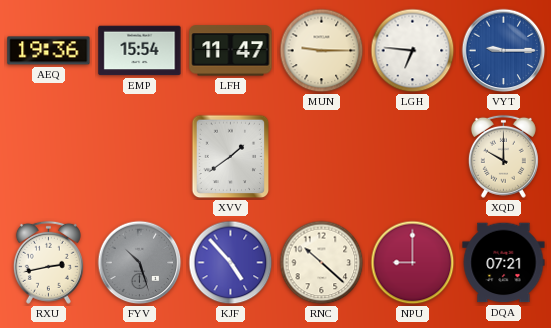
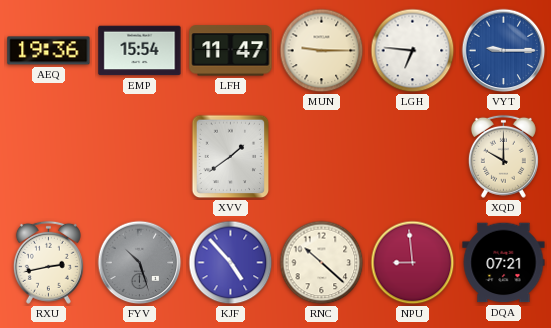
NPU: 9:00 -> 8:59 (413, 263)
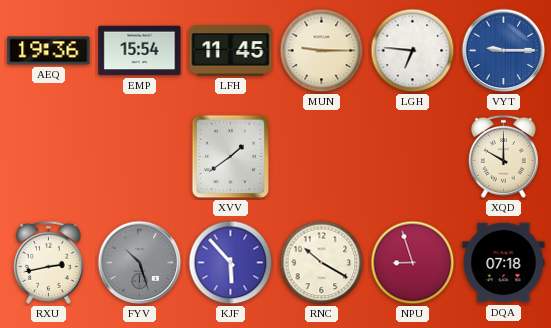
LFH: 11:47 -> 11:45 (231, 51)
KJF: 4:53 -> 5:53 (231, 263)
RNC: 10:22 -> 10:20 (322, 263)
NPU: 8:59 -> 8:57 (413, 263)
DQA: 07:21 -> 07:18 (504, 263)
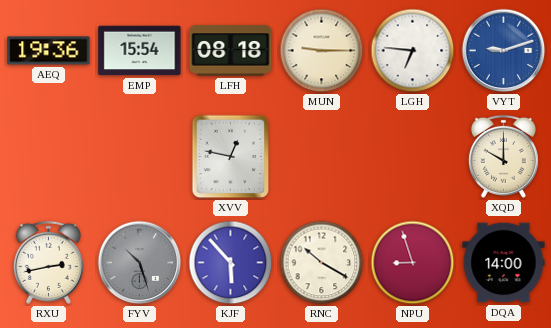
LFH: 11:45 -> 08:18 (231, 51)
VYT: 9:15 -> 9:12 (504, 51)
XVV: 1:39 -> 12:47 (231, 157)
DQA: 07:18 -> 14:00 (504, 263)
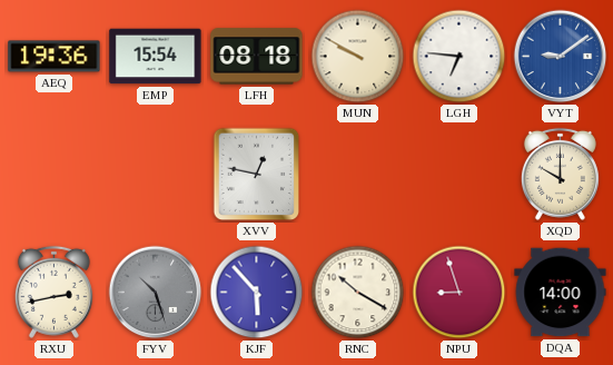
MUN: 9:15 -> 9:50 (358, 57)
VYT: 9:12 -> 9:09 (561, 57)
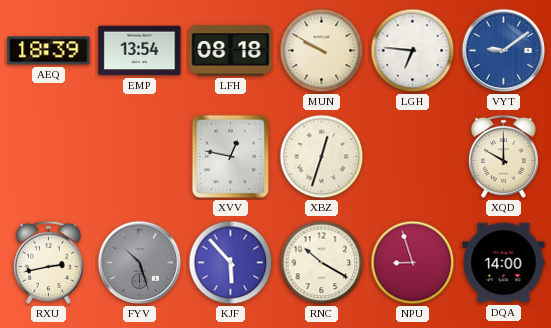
AEQ: 19:36 -> 18:39 (49, 51)
EMP: 15:54 -> 13:54 (140, 51)
XBZ: none -> 12:33 (322, 157)
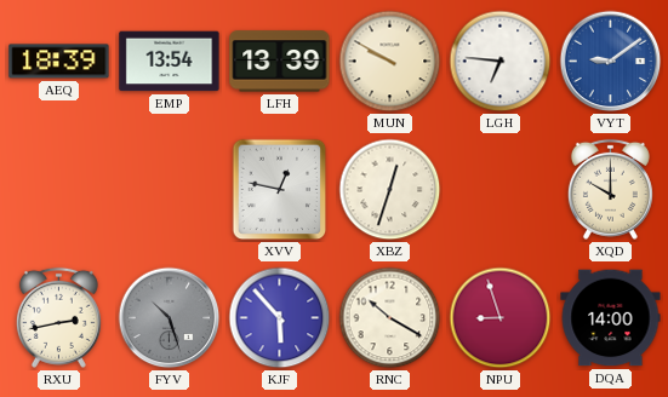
LFH: 08:18 -> 13:39 (280, 62)
